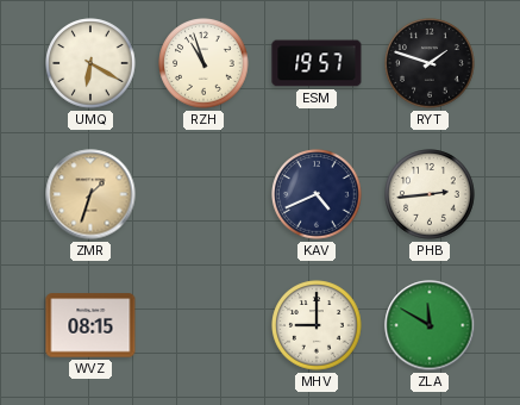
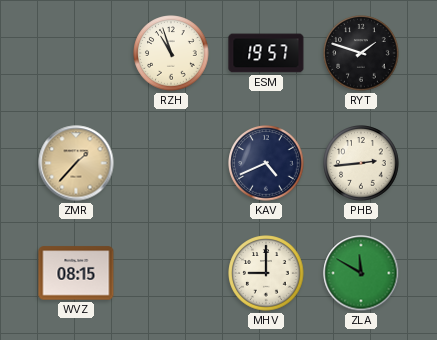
UMQ: 6:20 -> none (90, 63)
ZMR: 1:33 -> 1:37 (76, 163)
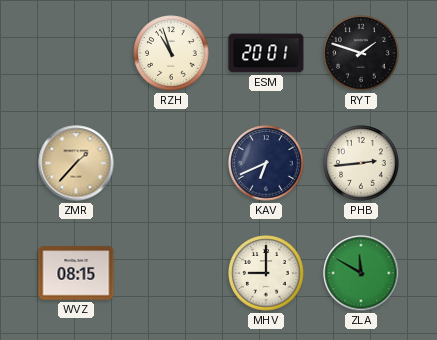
ESM: 19:57 -> 20:01 (266, 53)
KAV: 4:41 -> 6:41 (266, 163)
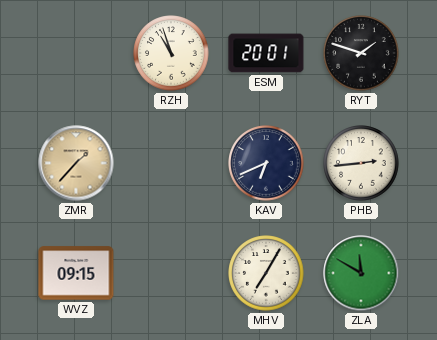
WVZ: 08:15 -> 09:15 (76, 273)
MHV: 9:00 -> 7:05 (266, 273)
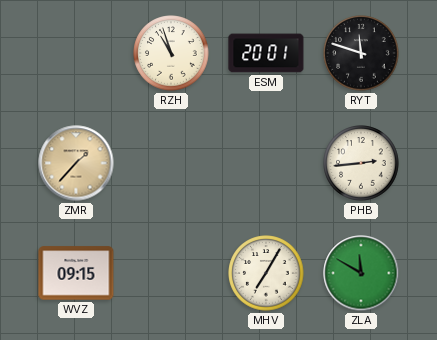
RYT: 1:48 -> 11:48 (361, 53)
KAV: 6:41 -> none (266, 163)
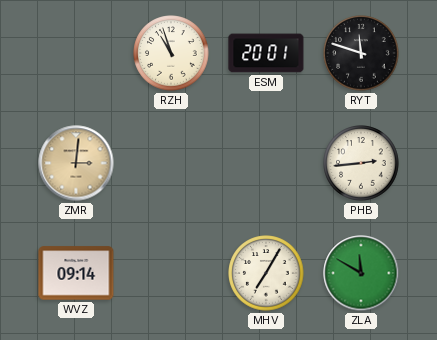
ZMR: 1:37 -> 3:01 (76, 163)
WVZ: 09:15 -> 09:14 (76, 273)
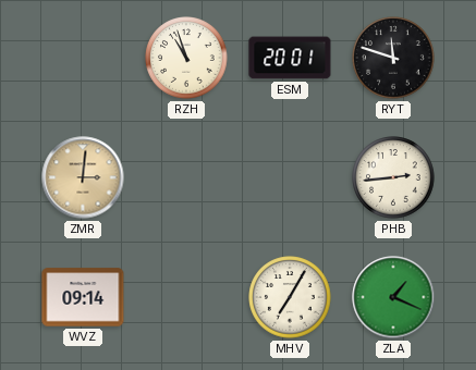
ZLA: 11:50 -> 1:19 (393, 297)
